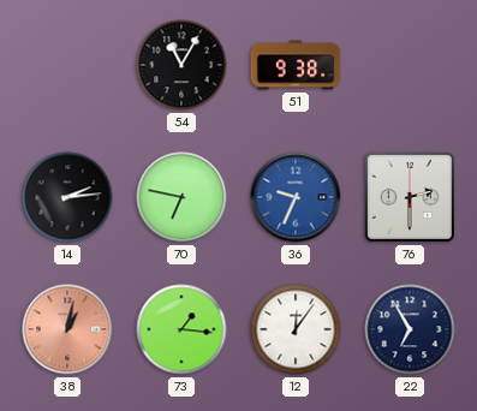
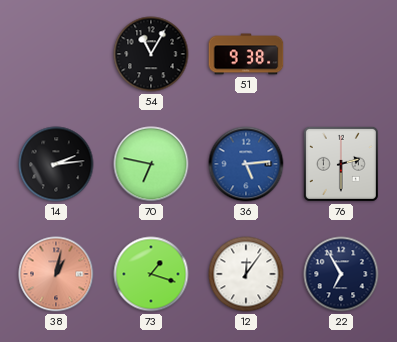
36: 9:34 -> 5:14 (246, 164)
73: 1:16 -> 1:18 (151, 274)
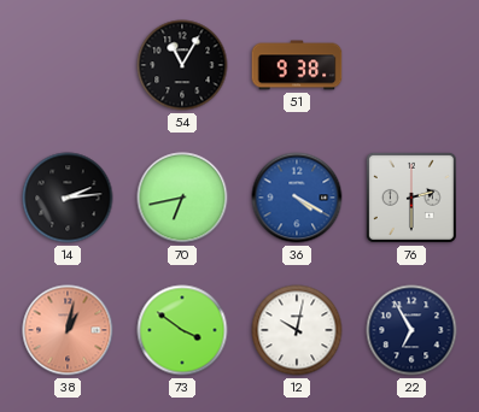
70: 6:47 -> 6:43 (182, 198)
36: 5:14 -> 4:20 (297, 198)
73: 1:18 -> 3:51 (182, 330)
12: 12:06 -> 10:02 (297, 330)
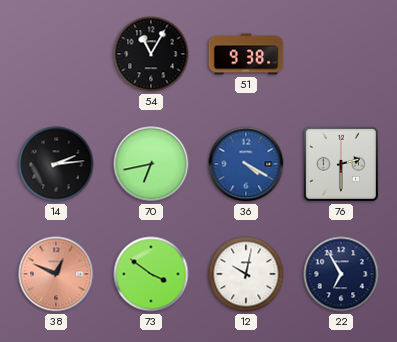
38: 1:02 -> 12:49 (56, 274)
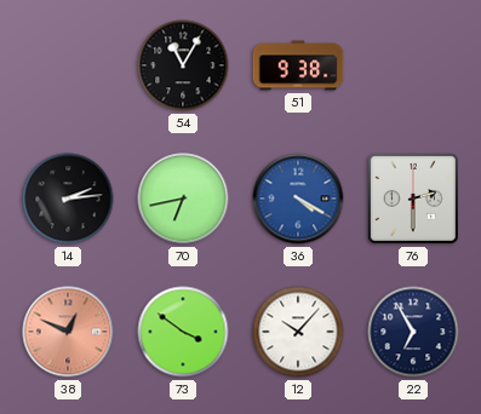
12: 10:02 -> 10:07 (298, 332)
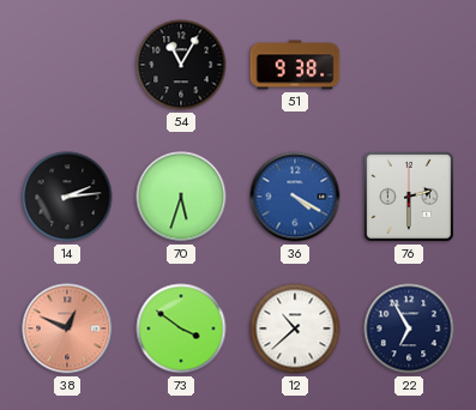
70: 6:43 -> 5:33 (181, 197)
12: 10:07 -> 10:38 (295, 328)
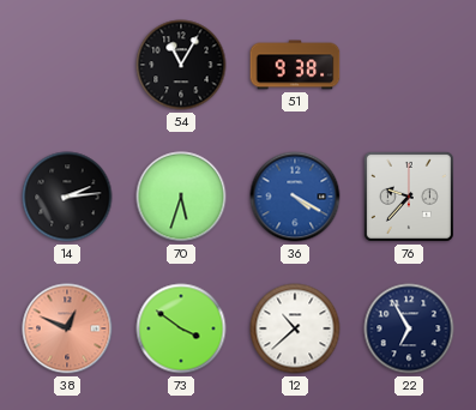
76: 2:30 -> 9:37 (409, 197)
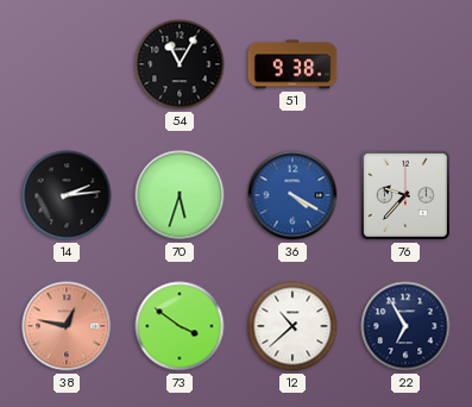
38: 12:49 -> 12:47 (67, 326)
